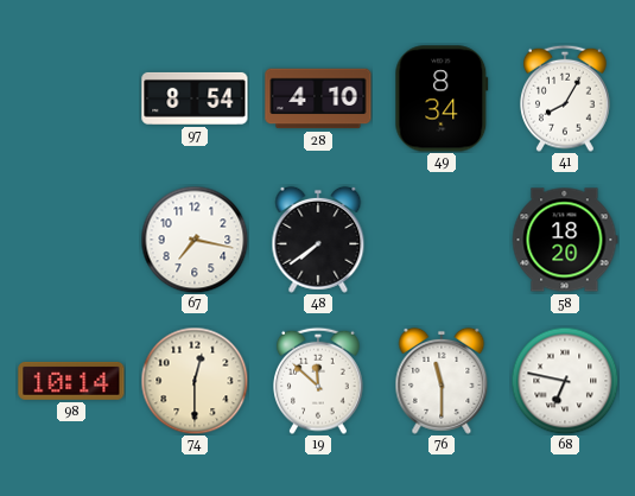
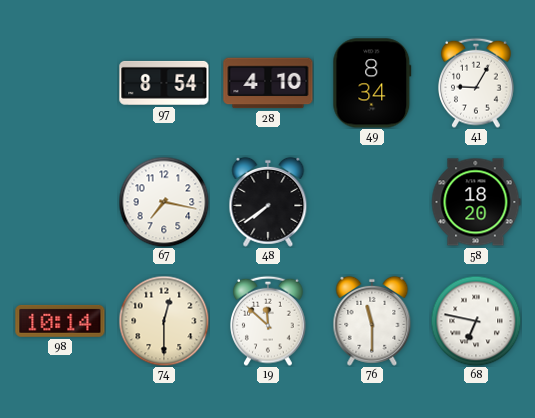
41: 8:05 -> 9:05 (477, 83)
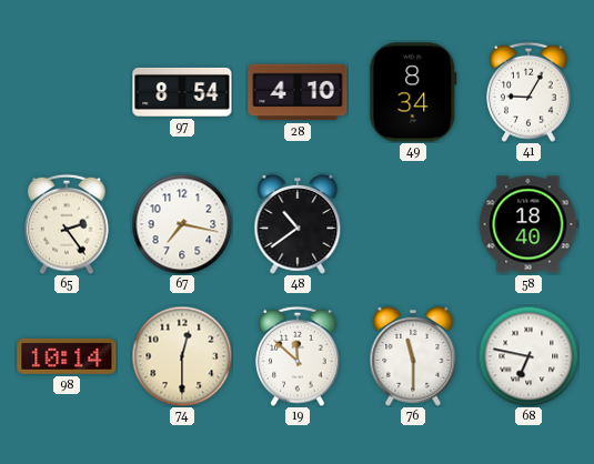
65: none -> 2:24 (68, 224)
48: 7:39 -> 10:39 (298, 224)
58: 18:20 -> 18:40 (528, 224)
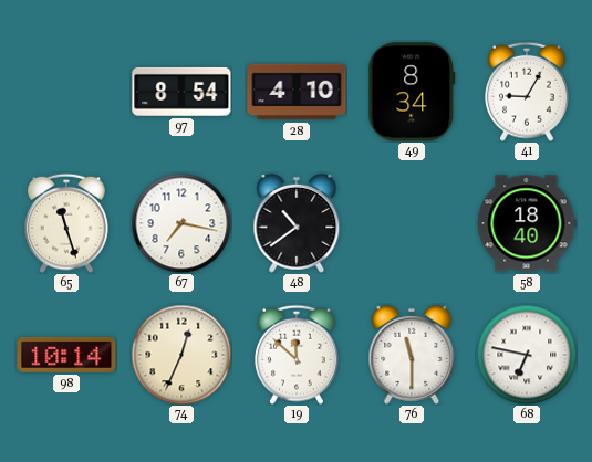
65: 2:24 -> 11:27 (67, 223)
74: 12:30 -> 12:34 (181, 355)
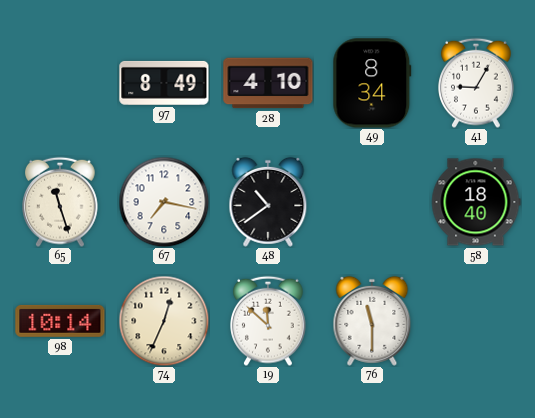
97: 8:54 -> 8:49 (164, 83)
68: 6:47 -> none (527, 355)
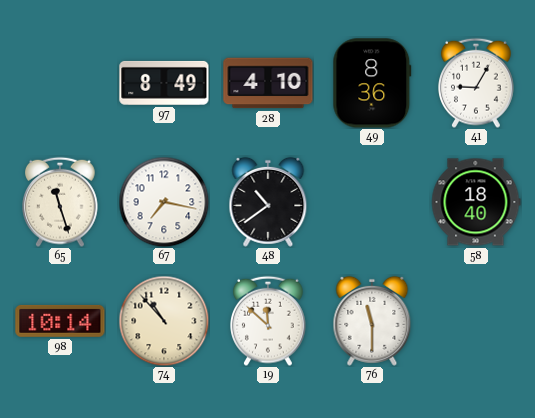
49: 8:34 -> 8:36 (372, 83)
74: 12:34 -> 10:53 (164, 321)
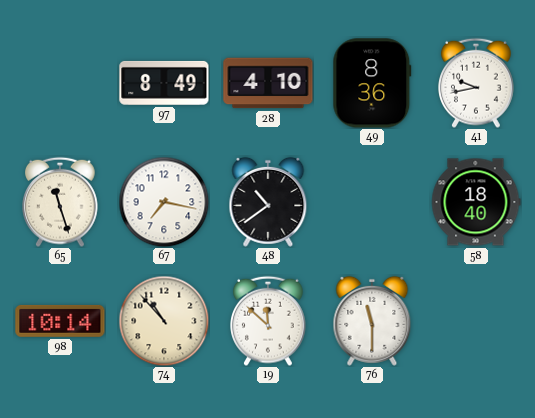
41: 9:05 -> 9:43 (477, 83)
